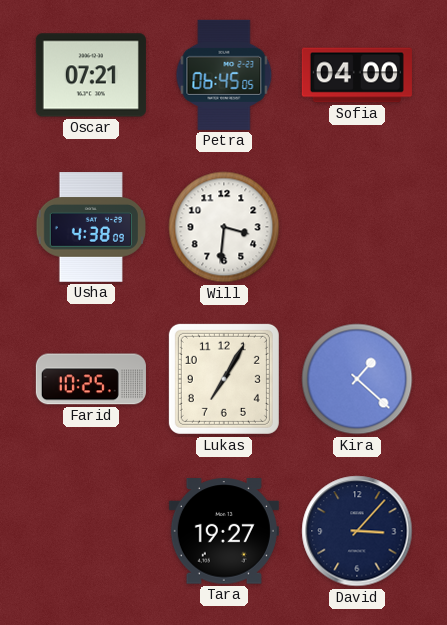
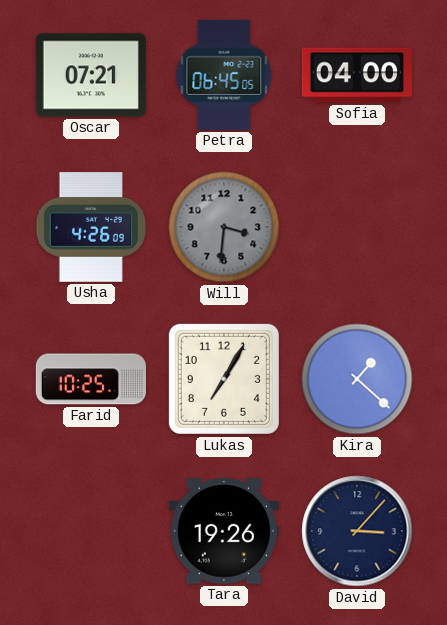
Usha: 4:38 -> 4:26 (90, 227)
Will dial: white -> grey (224, 227)
Tara: 19:27 -> 19:26 (224, 531)
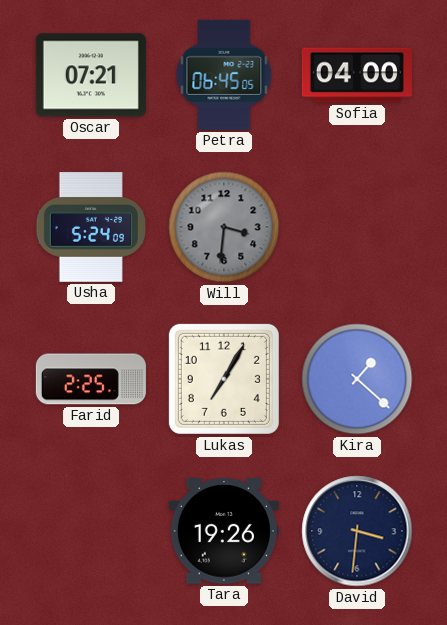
Usha: 4:26 -> 5:24 (90, 227)
Farid: 10:25 -> 2:25 (91, 379)
David: 3:07 -> 3:31 (357, 531)
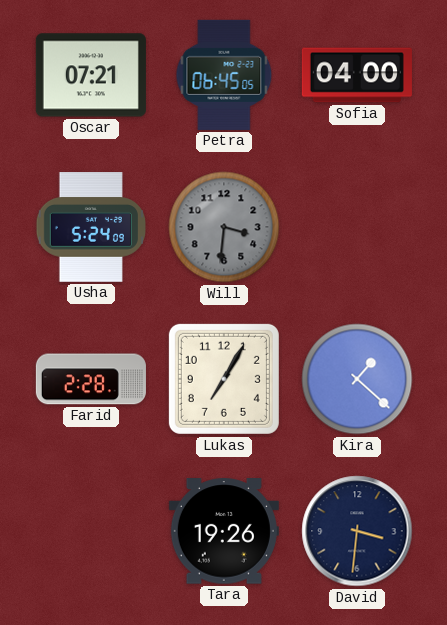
Farid: 2:25 -> 2:28 (91, 379)
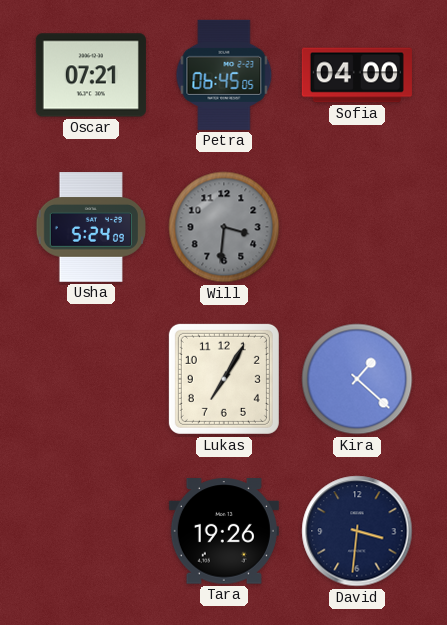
Farid: 2:28 -> none (91, 379)
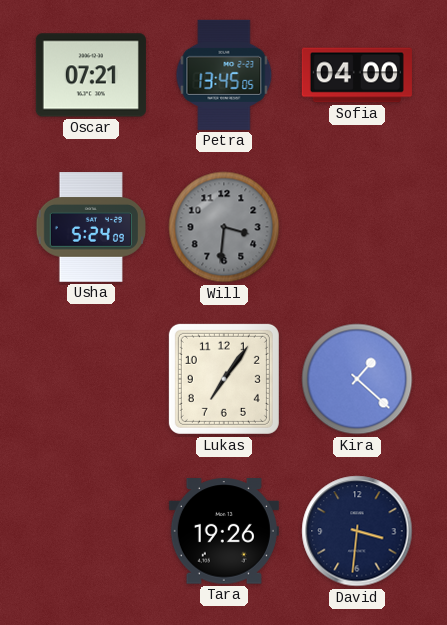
Petra: 06:45 -> 13:45 (224, 75)
Lukas: 7:05 -> 7:06 (224, 379)
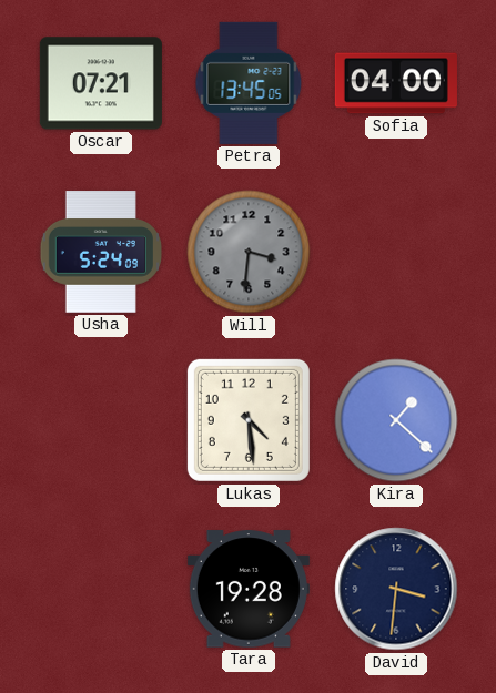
Lukas: 7:06 -> 4:29 (249, 420)
Tara: 19:26 -> 19:28 (249, 589)
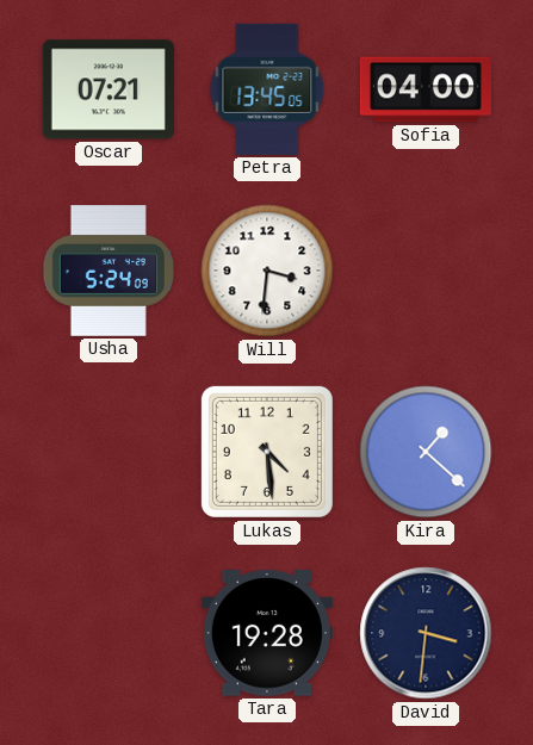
Will dial: grey -> white (267, 271)
